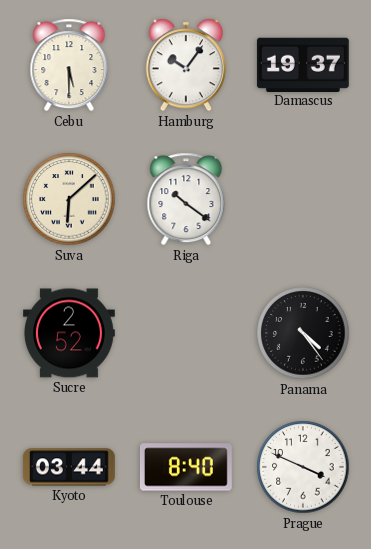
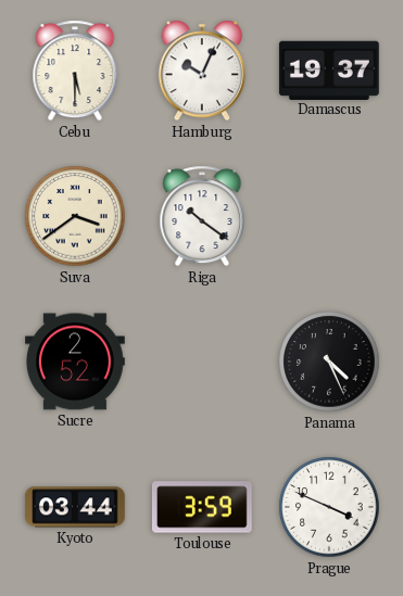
Hamburg: 10:06 -> 10:04 (202, 71)
Suva: 6:08 -> 3:39 (75, 216)
Panama: 4:24 -> 4:26 (329, 362)
Toulouse: 8:40 -> 3:59 (202, 507)
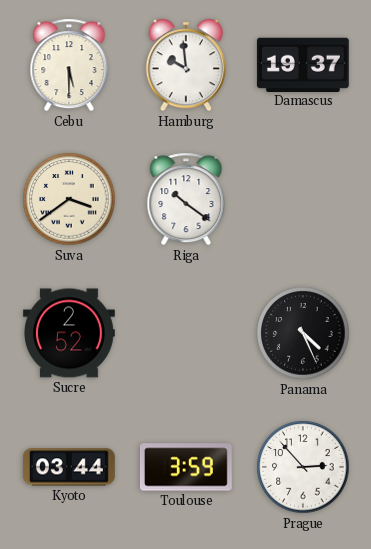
Hamburg: 10:04 -> 9:59 (186, 65)
Prague: 3:49 -> 2:53 (303, 467)
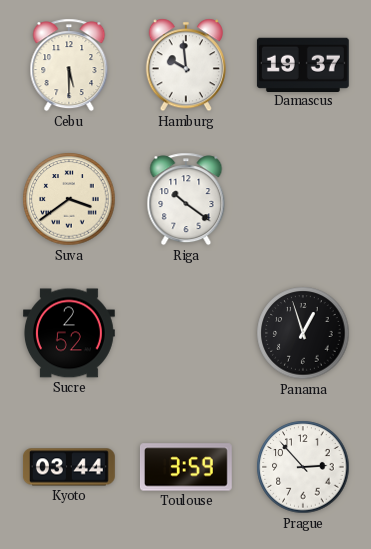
Panama: 4:26 -> 12:57 (303, 333)
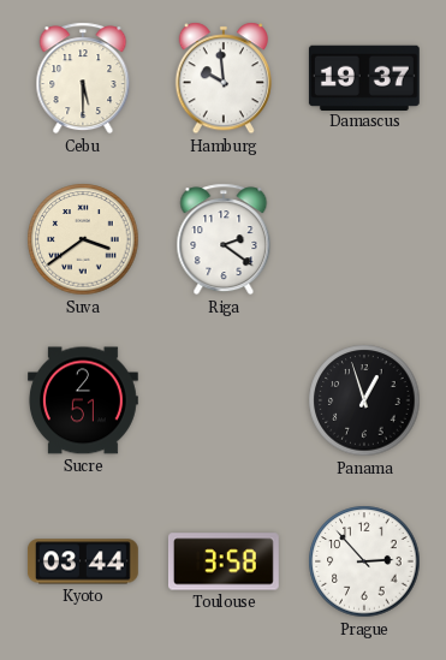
Riga: 10:21 -> 2:21 (224, 239)
Sucre: 2:52 -> 2:51 (84, 400)
Toulouse: 3:59 -> 3:58 (224, 561)
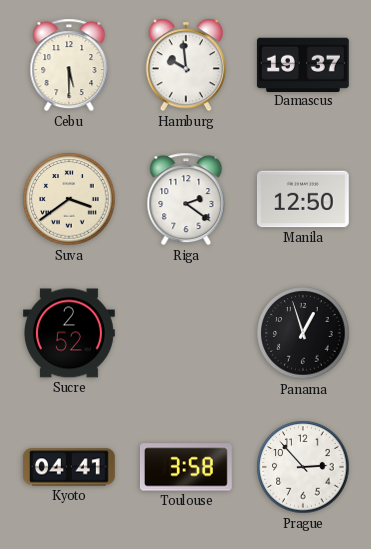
Manila: none -> 12:50 (303, 199)
Sucre: 2:51 -> 2:52 (70, 333)
Kyoto: 03:44 -> 04:41 (69, 467)
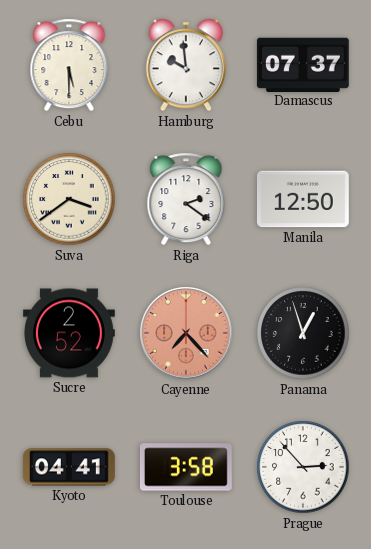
Damascus: 19:37 -> 07:37 (303, 64)
Cayenne: none -> 7:23 (186, 333)
